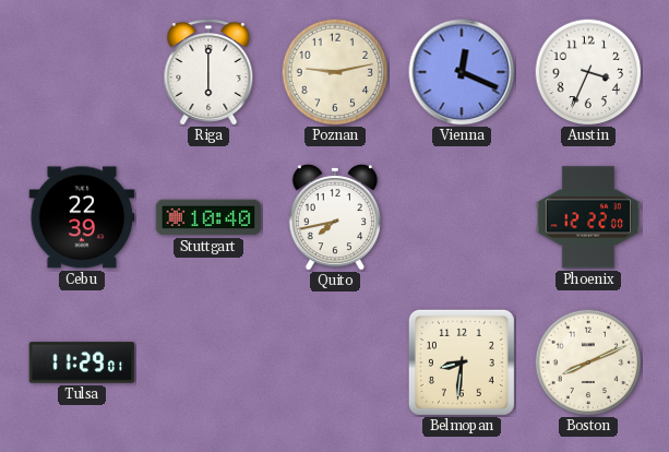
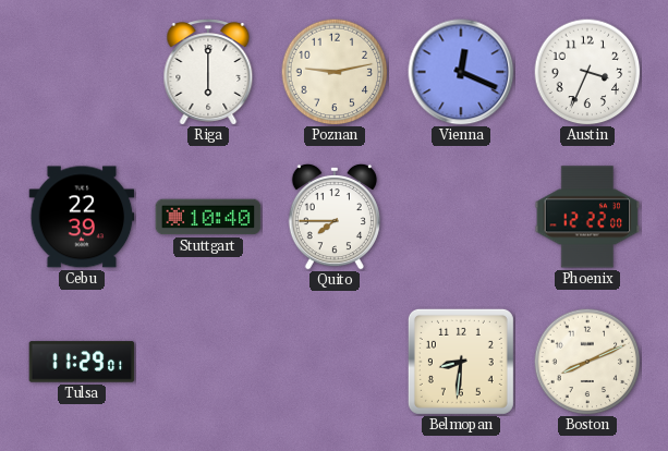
Quito: 7:43 -> 7:45 (335, 217)
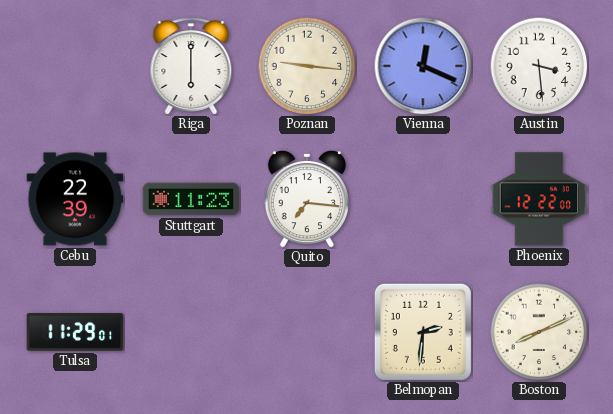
Poznan: 9:13 -> 9:16 (307, 66)
Austin: 3:34 -> 3:29 (539, 66)
Stuttgart: 10:40 -> 11:23 (191, 199)
Quito: 7:45 -> 7:16 (307, 199)
Belmopan: 8:31 -> 2:31 (423, 332)
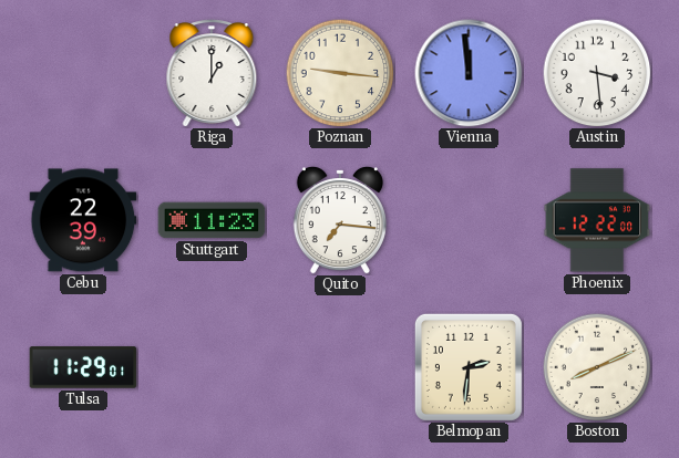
Riga: 6:00 -> 1:00 (212, 73)
Vienna: 12:19 -> 11:59 (469, 73)
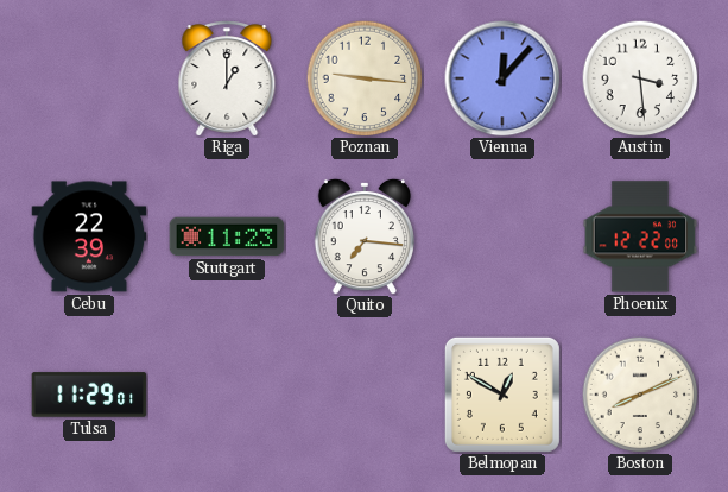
Vienna: 11:59 -> 12:07 (502, 78)
Belmopan: 2:31 -> 12:50 (502, 395)
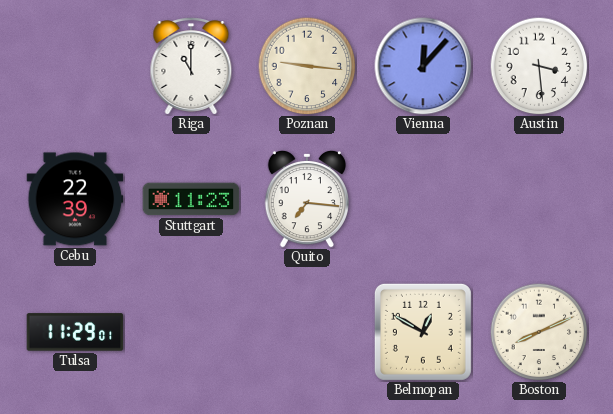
Riga: 1:00 -> 11:00 (191, 66)
Phoenix: 12:22 -> none (640, 236)
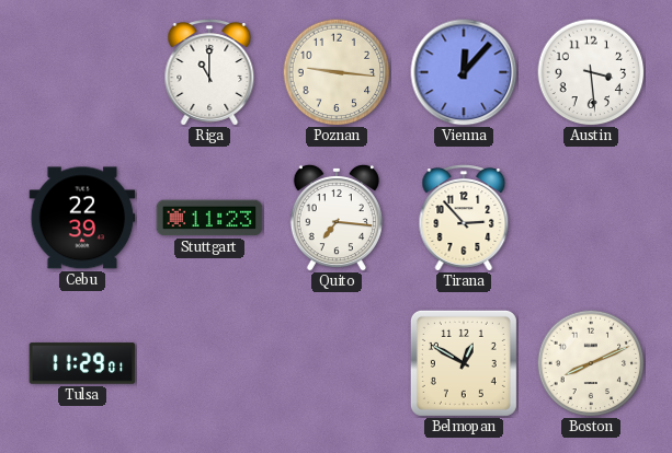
Tirana: none -> 2:53 (464, 218)
